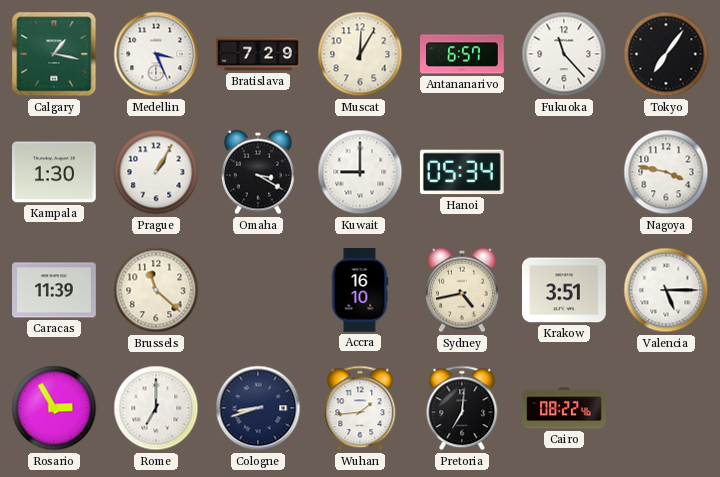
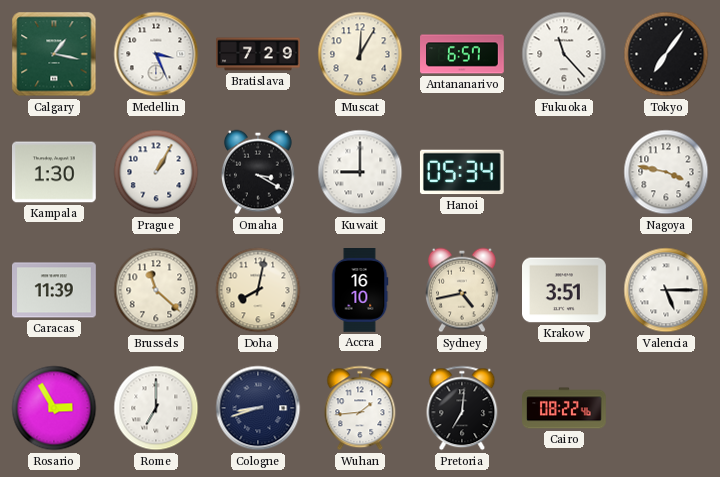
Doha: none -> 8:02 (258, 290)
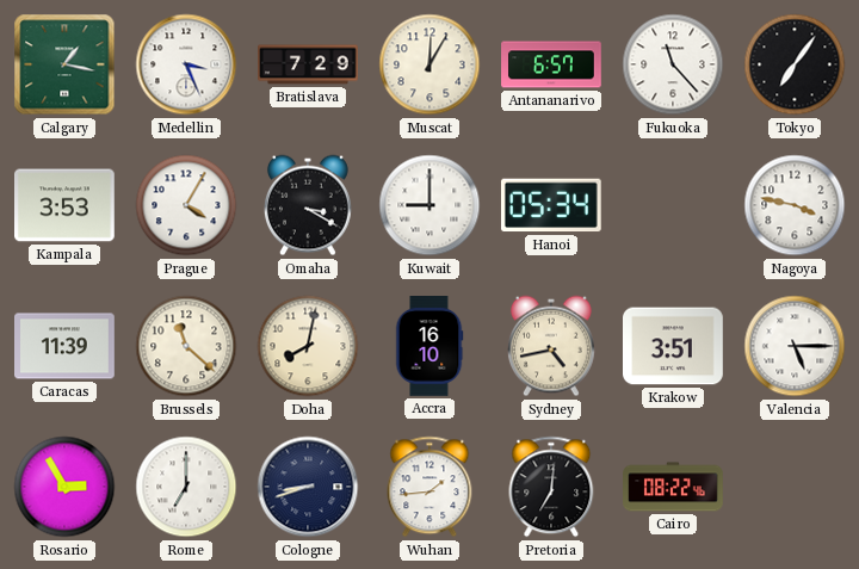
Kampala: 1:30 -> 3:53 (66, 205)
Prague: 1:05 -> 4:05 (186, 205)
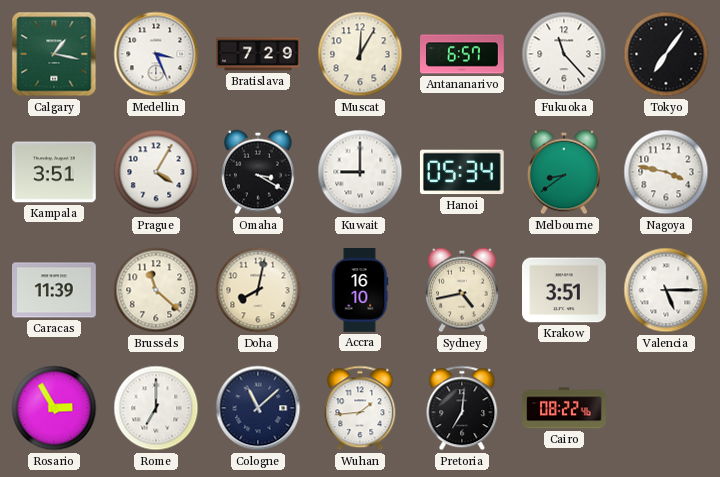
Kampala: 3:53 -> 3:51 (55, 172)
Melbourne: none -> 8:39 (565, 172)
Cologne: 8:42 -> 11:08 (258, 408)
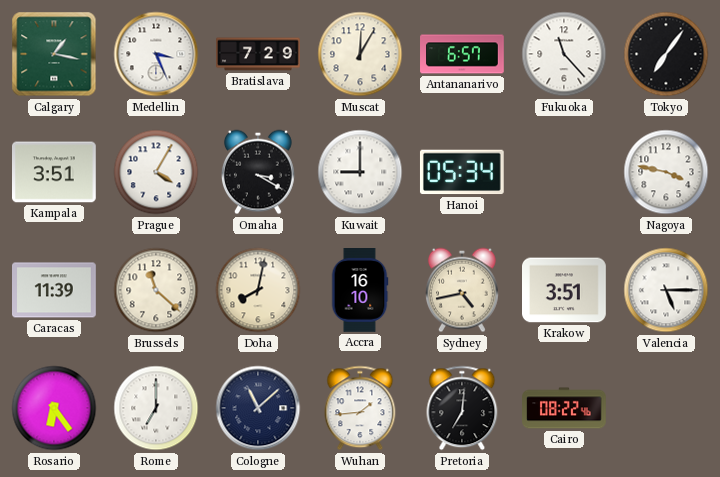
Melbourne: 8:39 -> none (565, 172)
Rosario: 2:55 -> 6:24 (54, 408)
